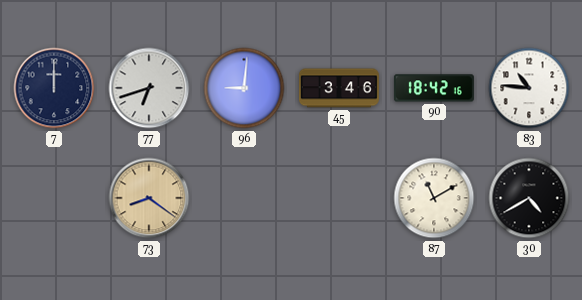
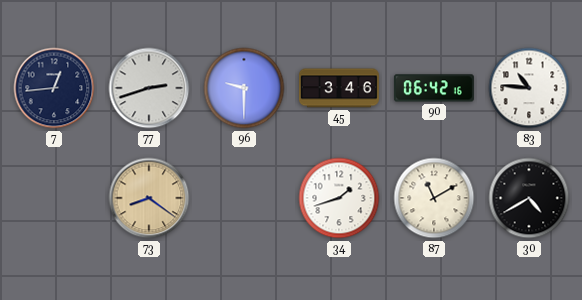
7: 12:00 -> 12:44 (54, 88)
77: 6:42 -> 2:42 (149, 88)
96: 9:01 -> 9:30 (244, 88)
90: 18:42 -> 06:42 (434, 88)
34: none -> 1:42 (339, 198)
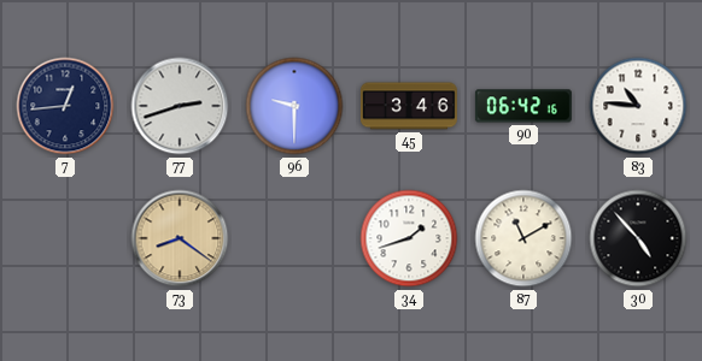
30: 4:40 -> 4:53 (638, 238)
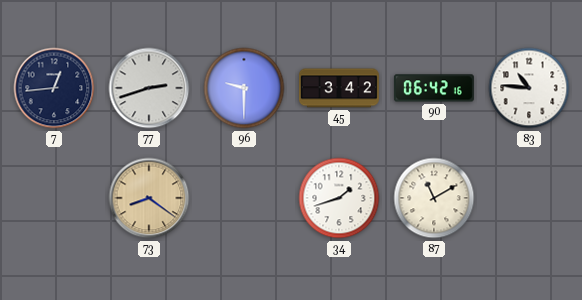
45: 3:46 -> 3:42 (339, 88)
30: 4:53 -> none (638, 238)
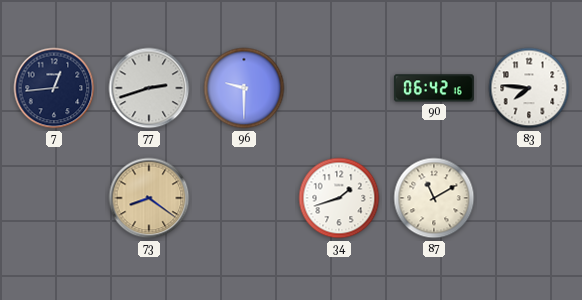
45: 3:42 -> none (339, 88)
83: 10:46 -> 7:46 (529, 88)
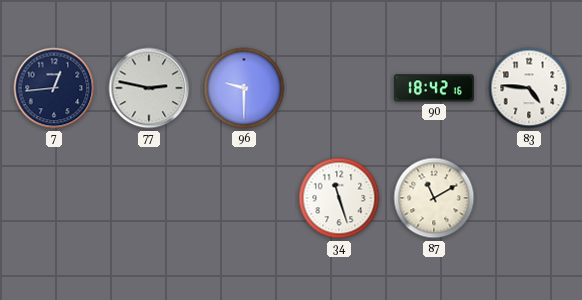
77: 2:42 -> 2:47 (149, 88)
90: 06:42 -> 18:42 (434, 88)
83: 7:46 -> 4:46 (529, 88)
73: 8:21 -> none (149, 198)
34: 1:42 -> 11:27 (339, 198)
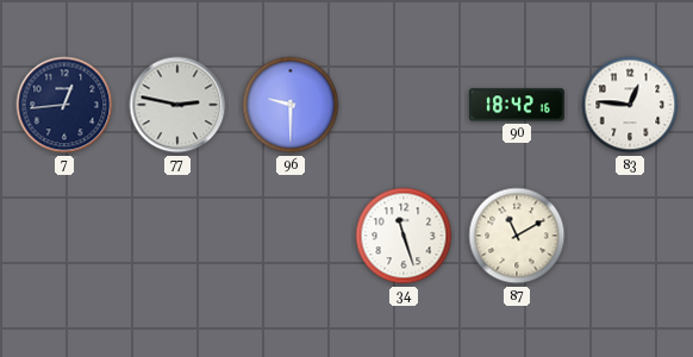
83: 4:46 -> 12:46 (630, 105)
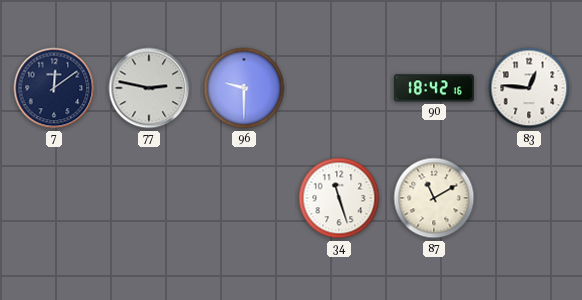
7: 12:44 -> 12:09 (54, 88)
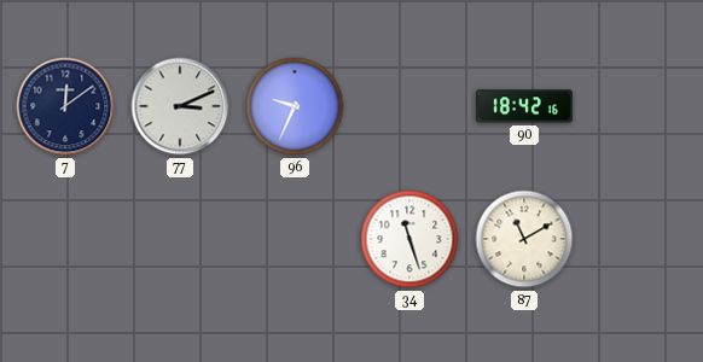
77: 2:47 -> 3:11 (180, 106)
96: 9:30 -> 9:34 (295, 106)
83: 12:46 -> none (529, 88)
